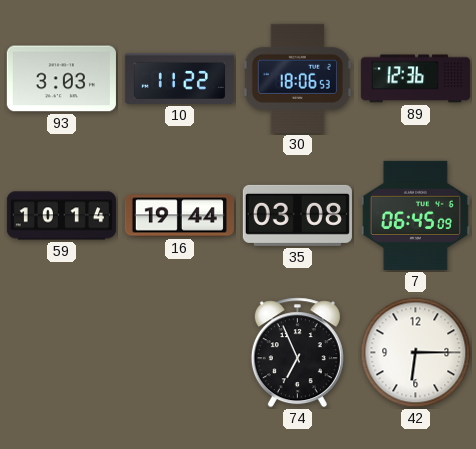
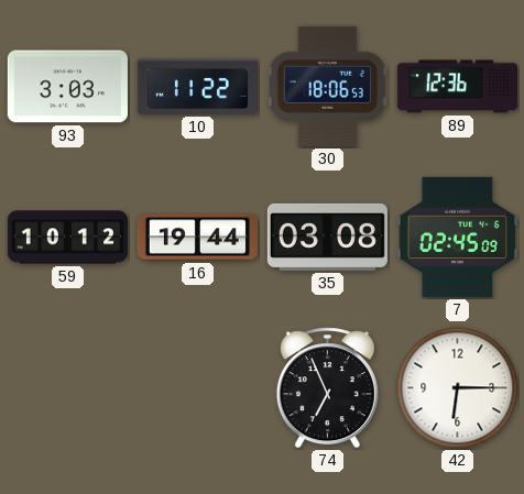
59: 10:14 -> 10:12 (67, 238)
7: 06:45 -> 02:45 (457, 237)
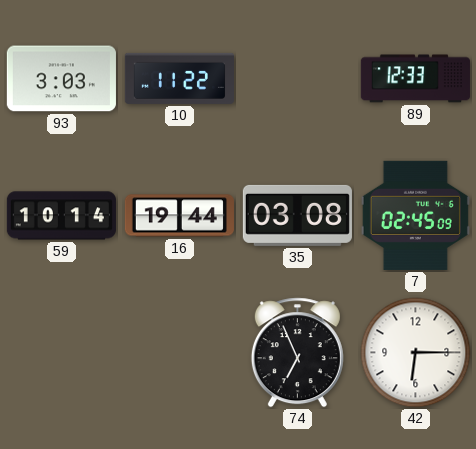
30: 18:06 -> none (327, 86)
89: 12:36 -> 12:33 (415, 79)
59: 10:12 -> 10:14 (61, 216)
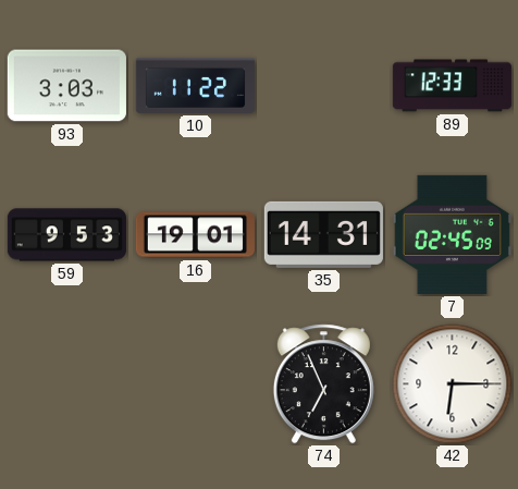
59: 10:14 -> 9:53 (66, 235)
16: 19:44 -> 19:01 (195, 235)
35: 03:08 -> 14:31 (323, 234)
